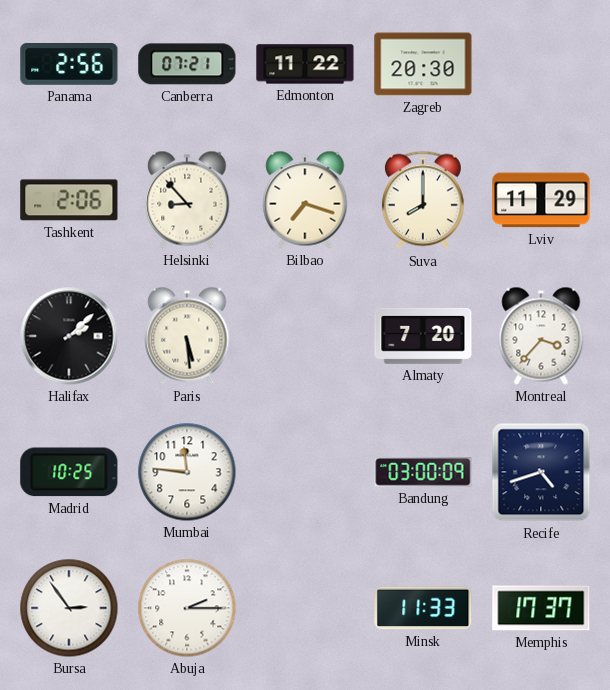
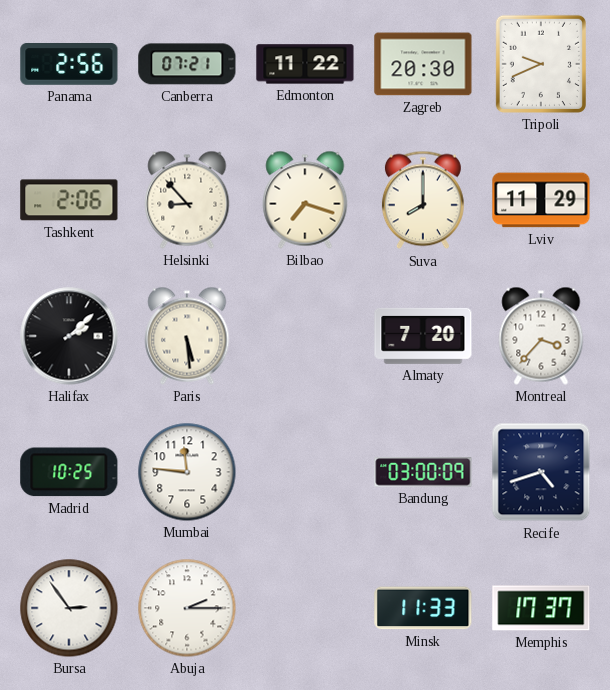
Tripoli: none -> 9:41 (541, 64)
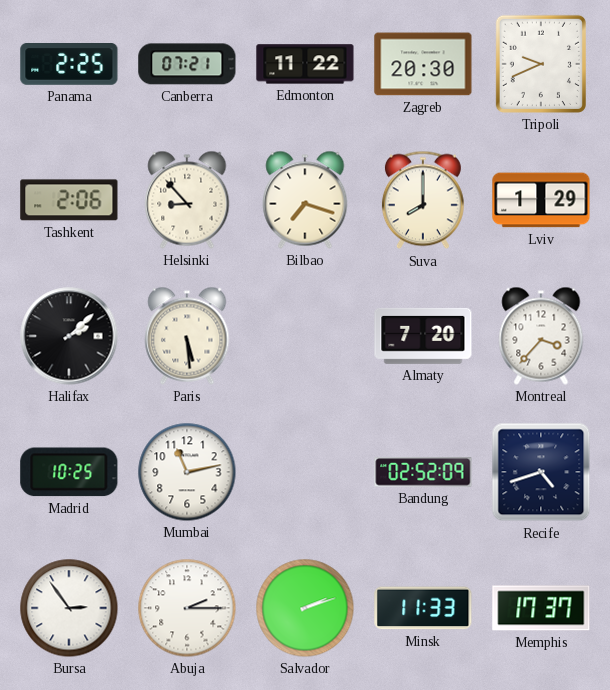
Panama: 2:56 -> 2:25 (69, 65)
Lviv: 11:29 -> 1:29 (541, 200)
Mumbai: 11:46 -> 11:13 (187, 472)
Bandung: 03:00 -> 02:52 (423, 472)
Salvador: none -> 2:12 (305, 608)
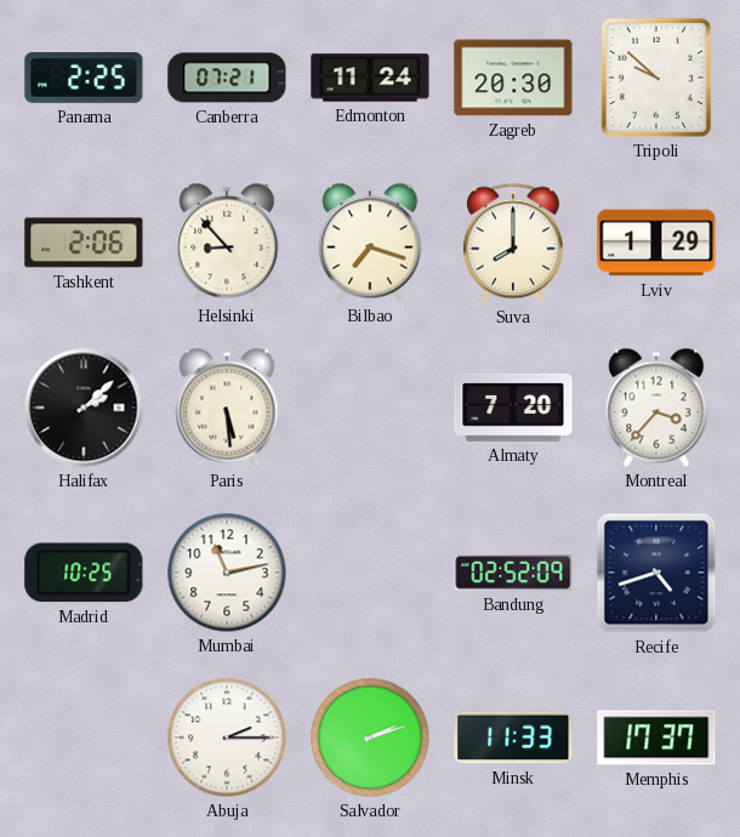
Edmonton: 11:22 -> 11:24 (370, 78)
Tripoli: 9:41 -> 9:52 (656, 78)
Bursa: 2:54 -> none (69, 608)
